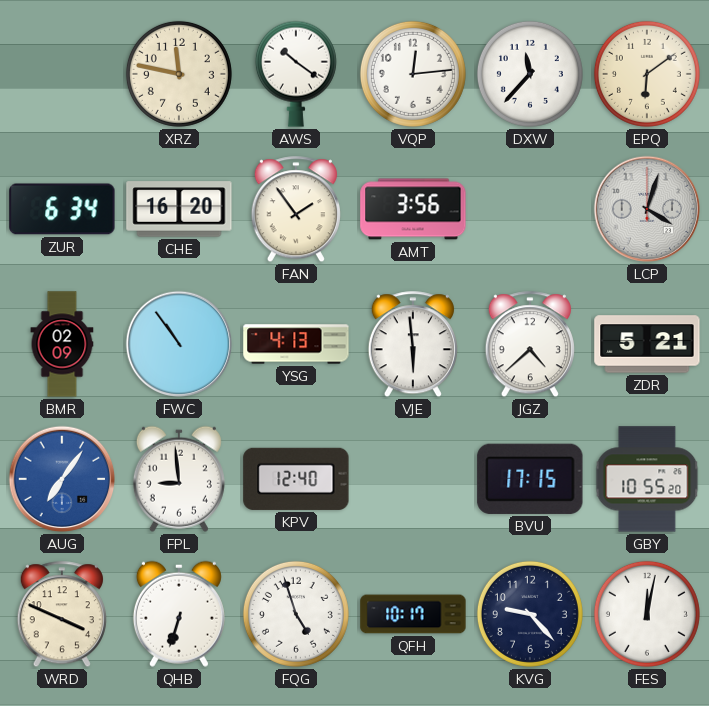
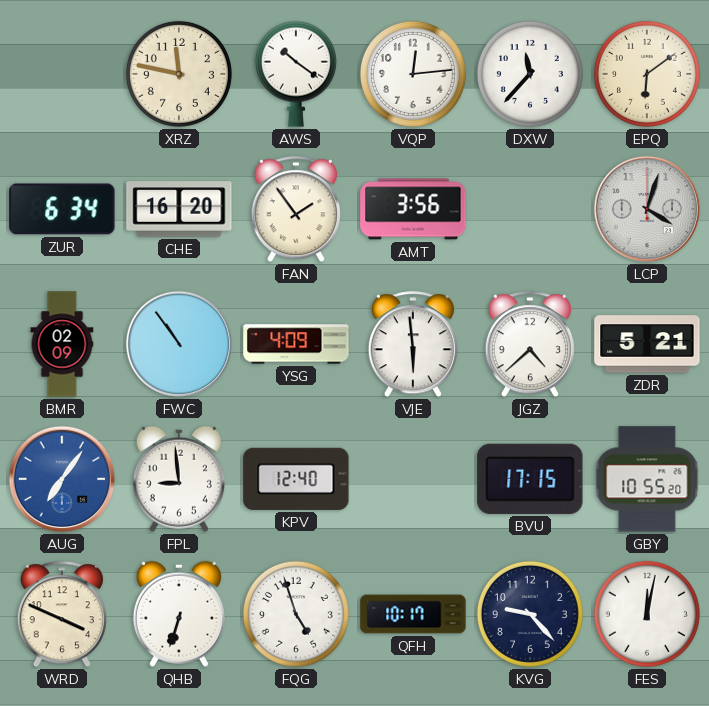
YSG: 4:13 -> 4:09 (296, 344)
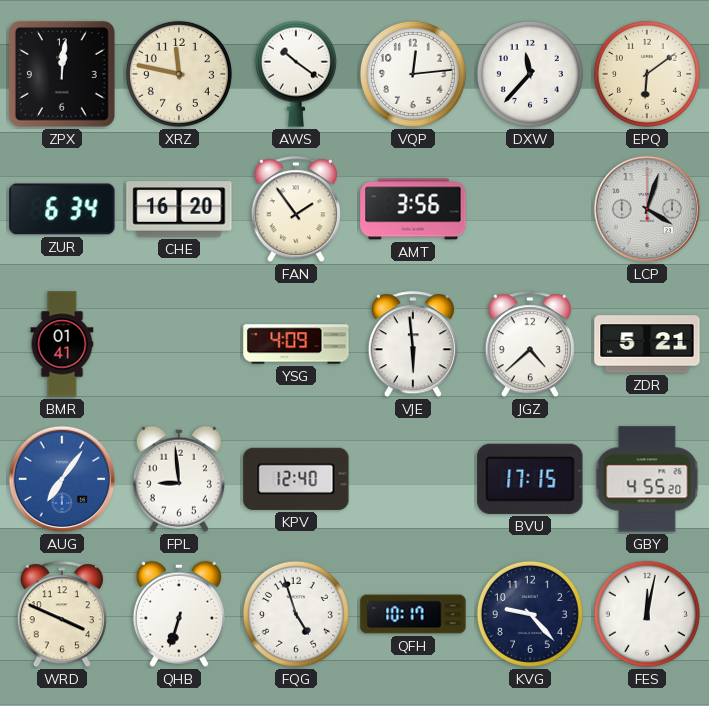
ZPX: none -> 12:01 (62, 74)
BMR: 02:09 -> 01:41 (62, 344)
FWC: 10:54 -> none (179, 344)
GBY: 10:55 -> 4:55 (647, 479)
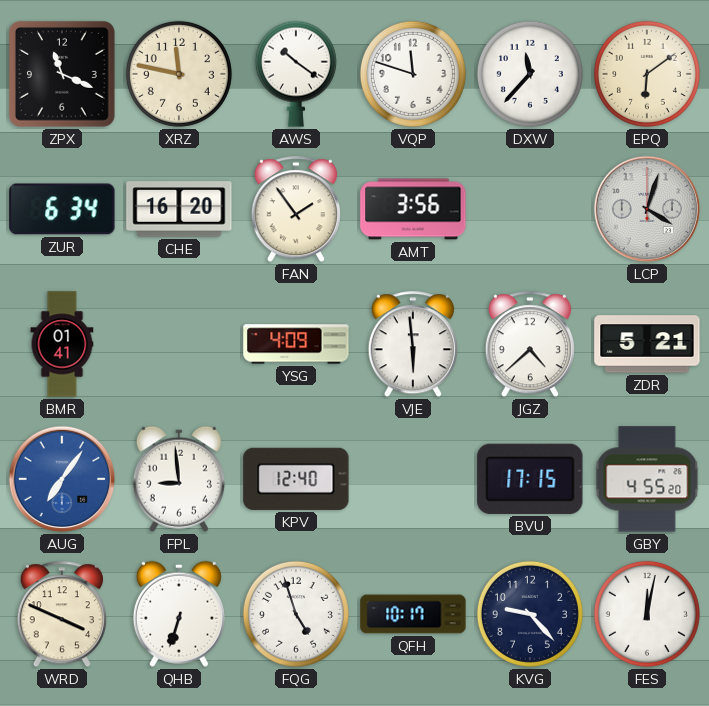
ZPX: 12:01 -> 11:19 (62, 74)
VQP: 12:14 -> 11:48 (413, 74)
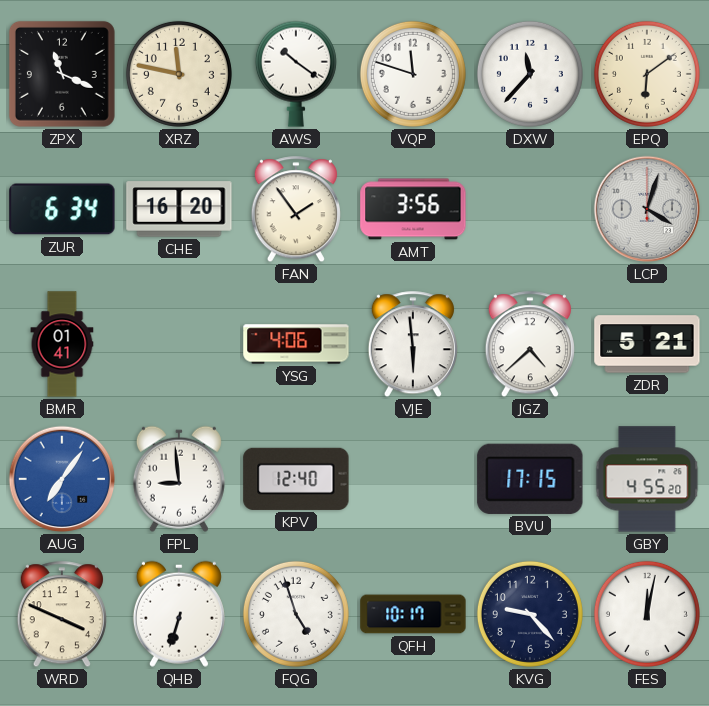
YSG: 4:09 -> 4:06 (296, 344)
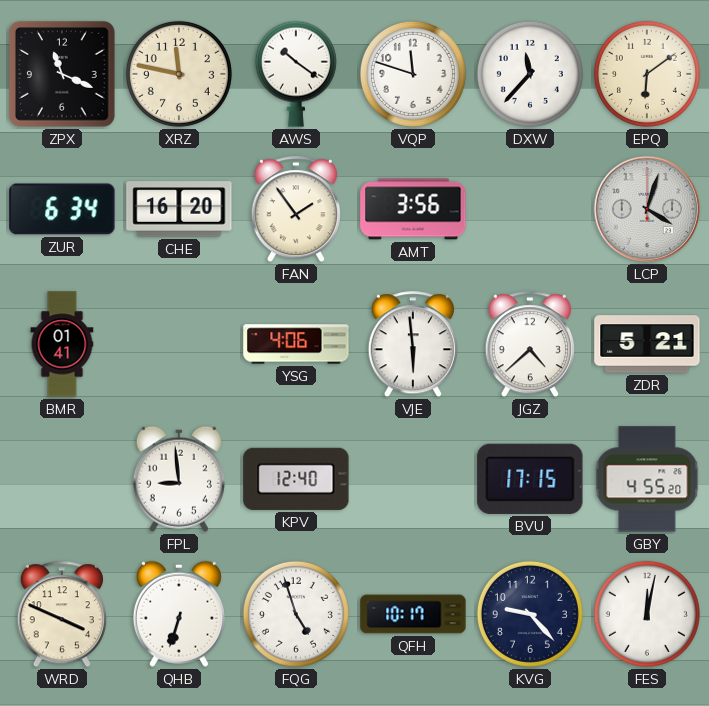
AUG: 7:06 -> none (62, 479)
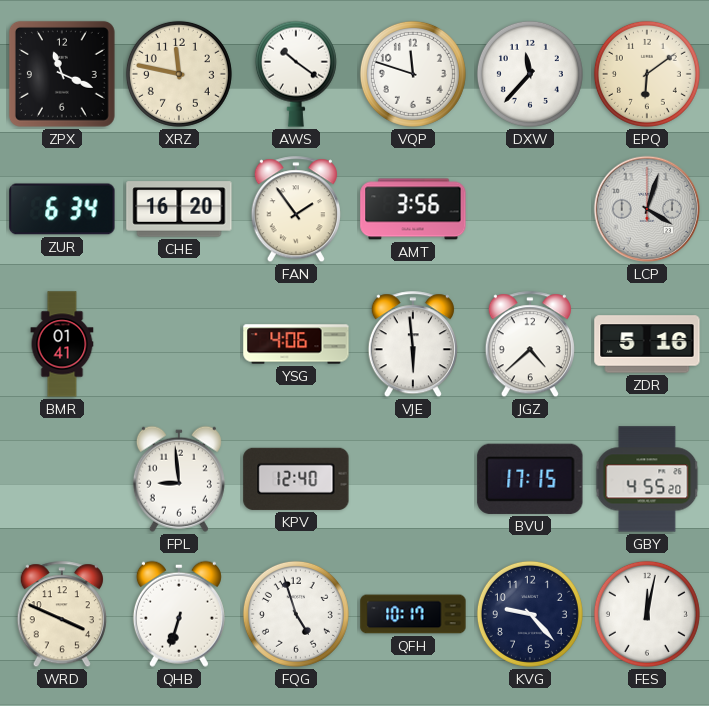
ZDR: 5:21 -> 5:16 (647, 344)
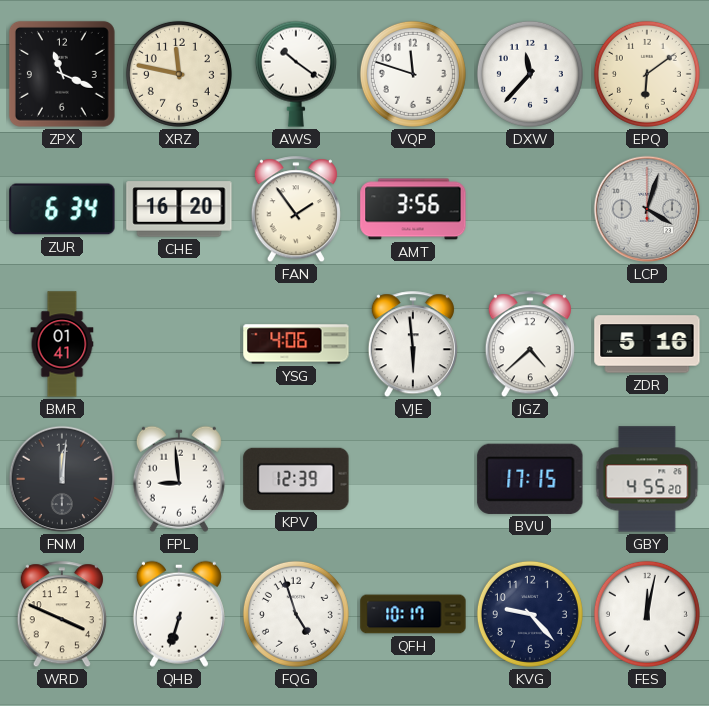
FNM: none -> 12:01 (62, 479)
KPV: 12:40 -> 12:39 (296, 479)
